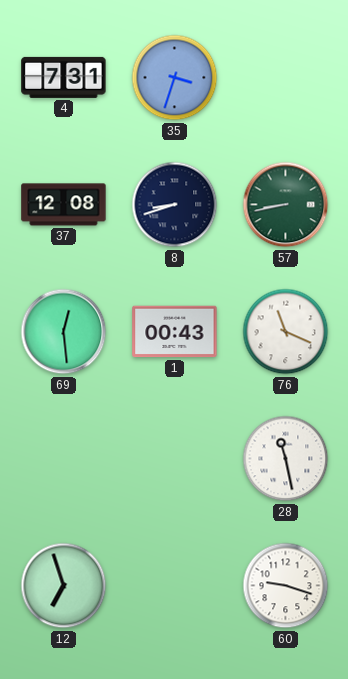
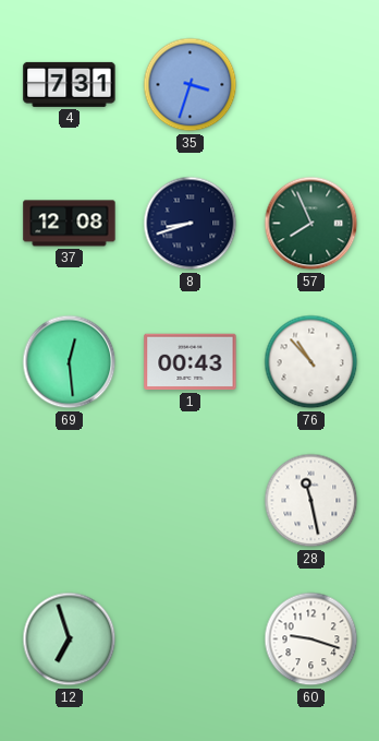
57: 8:43 -> 7:56 (311, 224)
76: 11:19 -> 10:53 (311, 362)
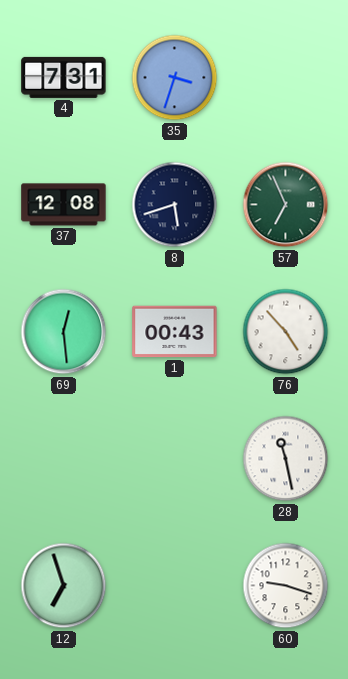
8: 8:42 -> 5:42 (175, 205)
57: 7:56 -> 6:56 (286, 205)
76: 10:53 -> 4:53 (286, 332)
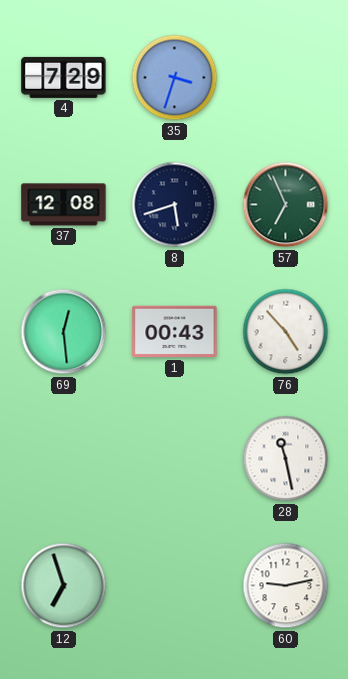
4: 7:31 -> 7:29 (64, 77)
60: 9:18 -> 9:13 (286, 586)
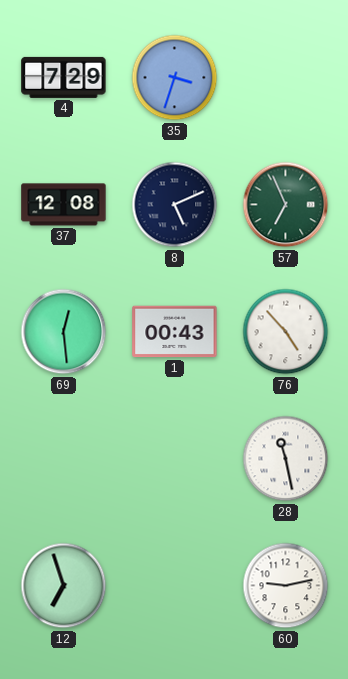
8: 5:42 -> 5:11 (175, 205)
